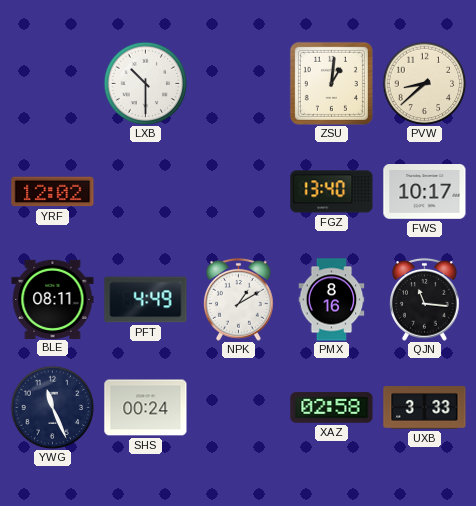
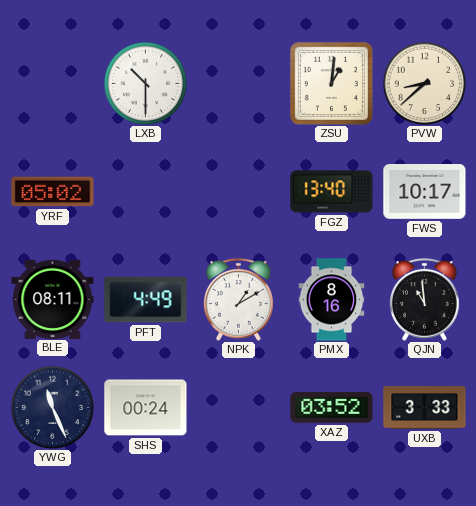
YRF: 12:02 -> 05:02 (53, 192)
QJN: 11:16 -> 10:59 (425, 299)
XAZ: 02:58 -> 03:52 (332, 408)
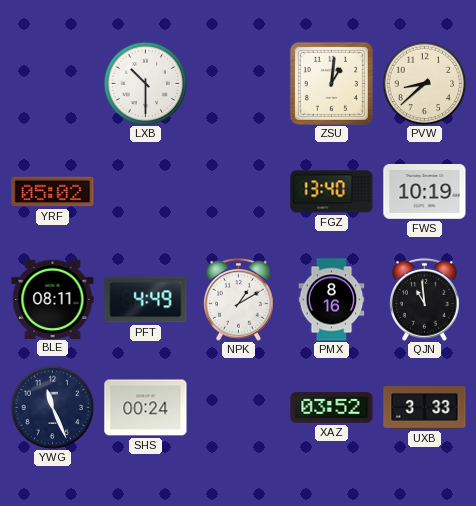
FWS: 10:17 -> 10:19 (425, 192)
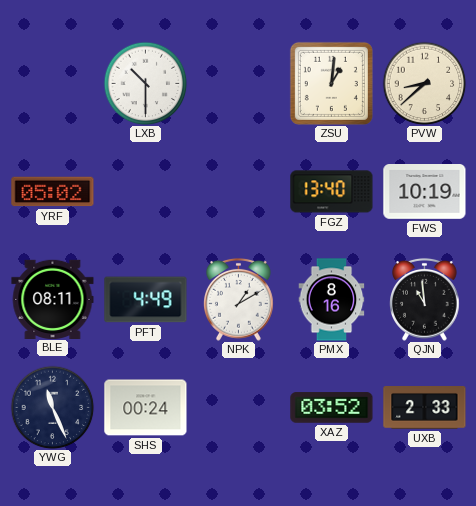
UXB: 3:33 -> 2:33 (425, 408)
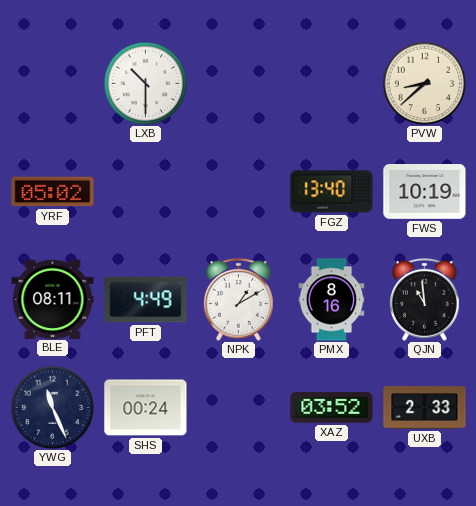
ZSU: 1:01 -> none (331, 83)
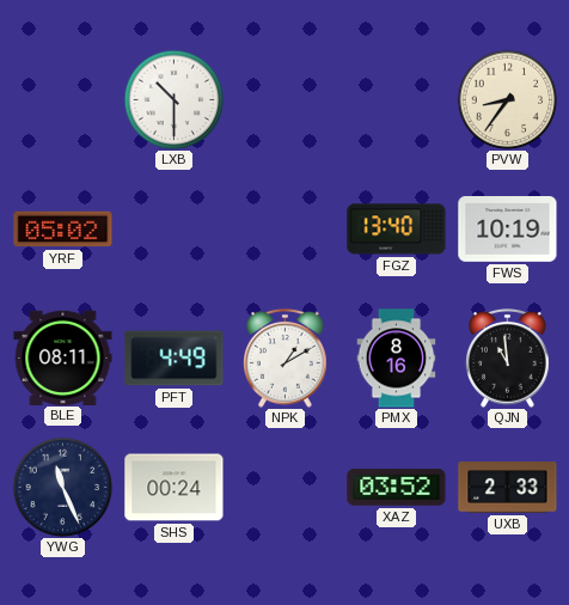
PVW: 8:38 -> 8:36 (507, 99)
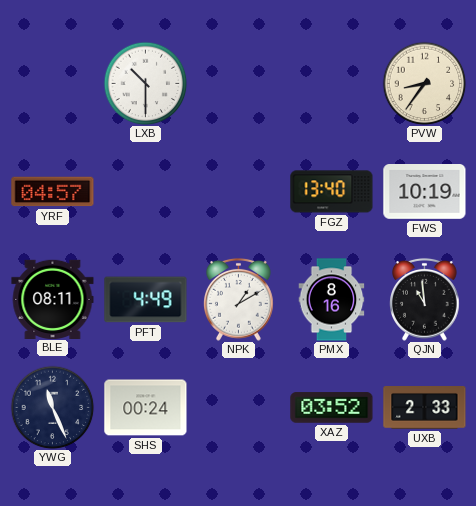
YRF: 05:02 -> 04:57 (53, 192)
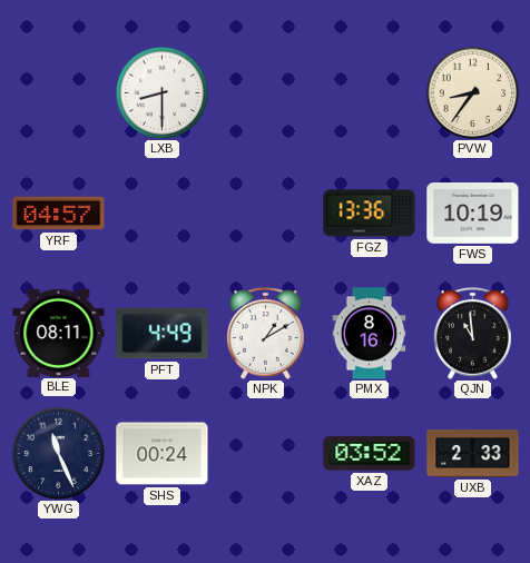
LXB: 10:30 -> 8:30 (161, 92)
FGZ: 13:40 -> 13:36 (370, 214)
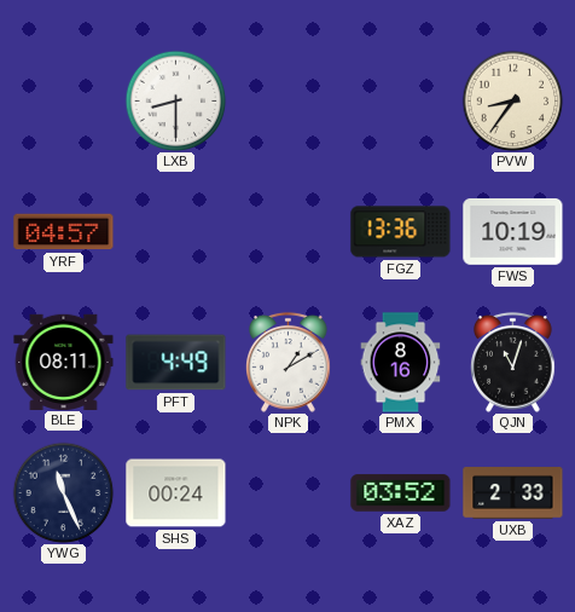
QJN: 10:59 -> 11:03 (513, 362)
